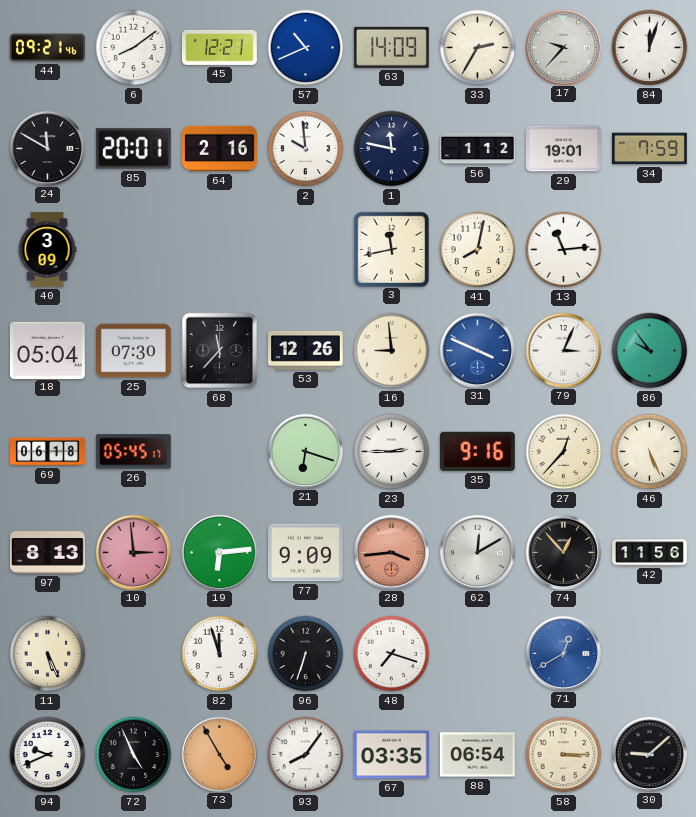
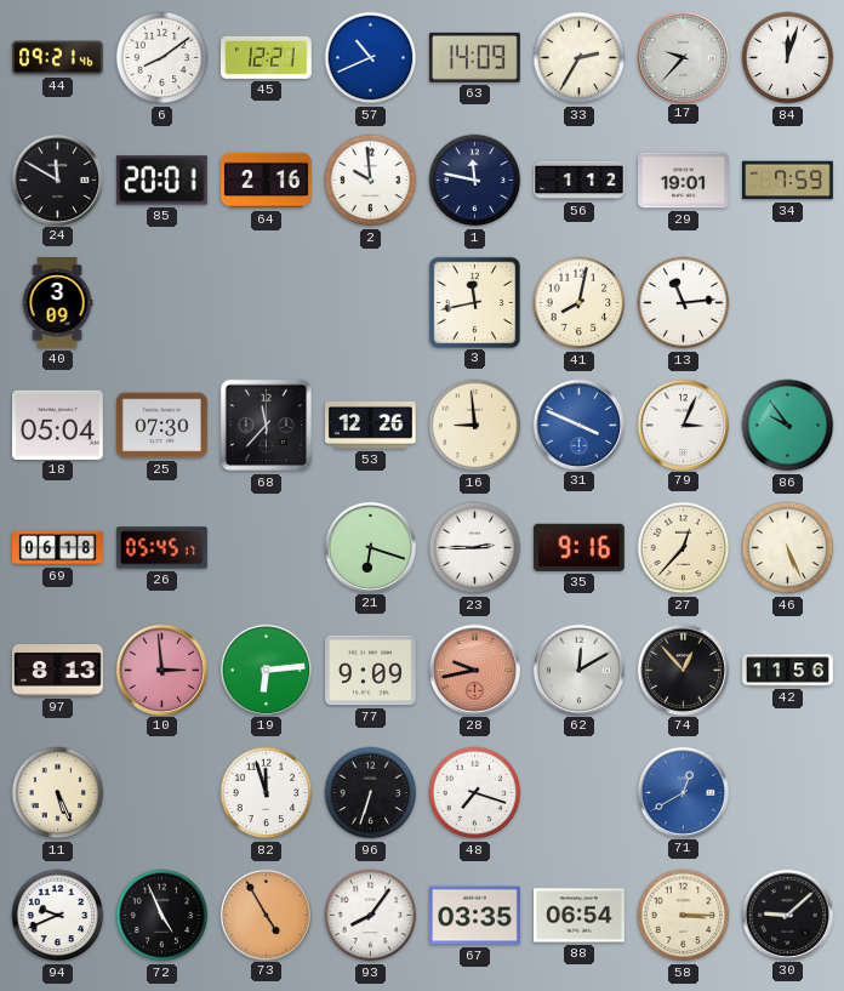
28: 3:44 -> 9:43 (474, 670)
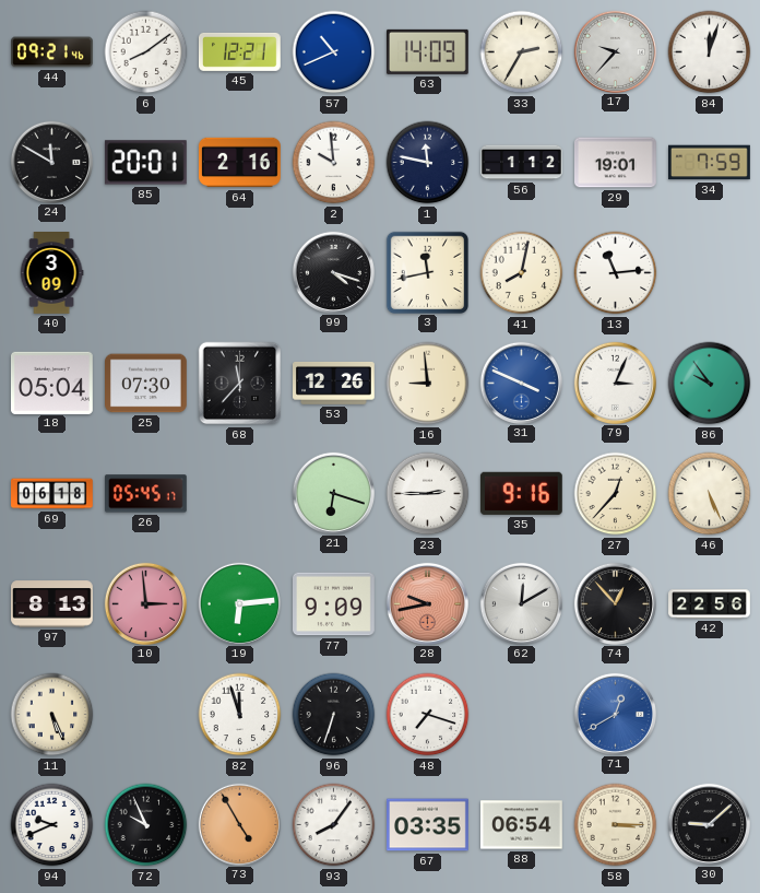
99: none -> 4:18 (333, 272)
42: 11:56 -> 22:56 (710, 604)
72: 4:56 -> 9:56 (146, 825)
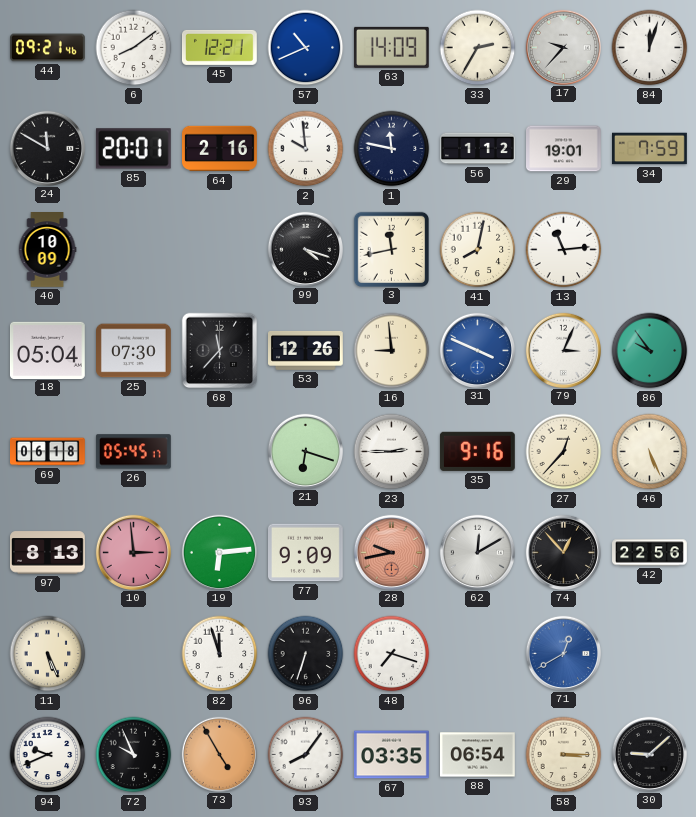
40: 3:09 -> 10:09 (47, 250)
